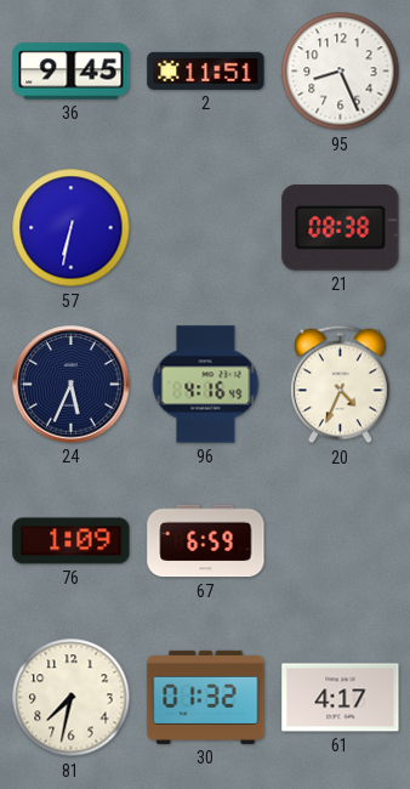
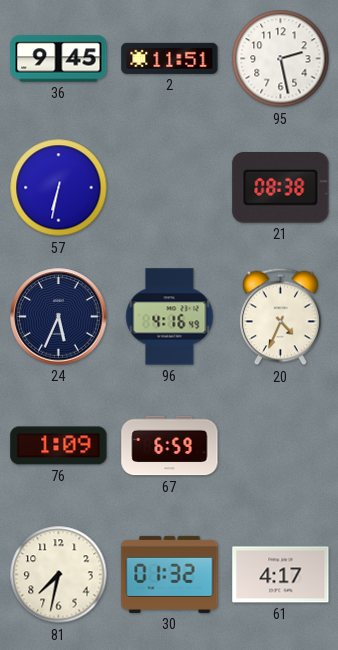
95: 8:26 -> 2:28 (281, 59)
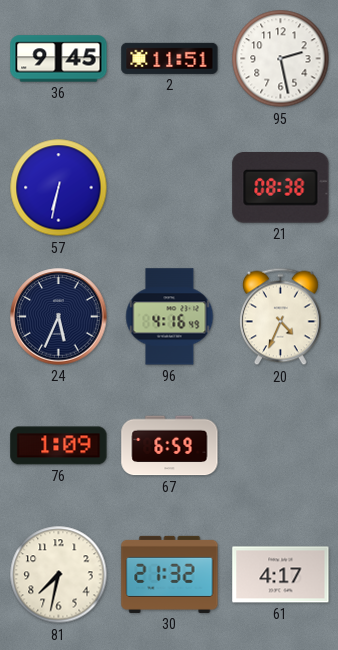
30: 01:32 -> 21:32 (170, 574)
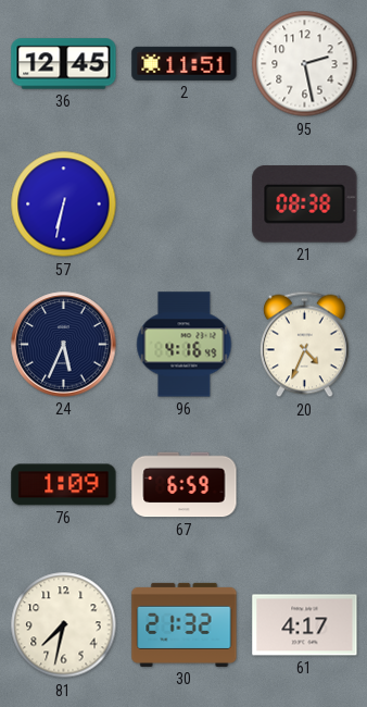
36: 9:45 -> 12:45 (64, 64)
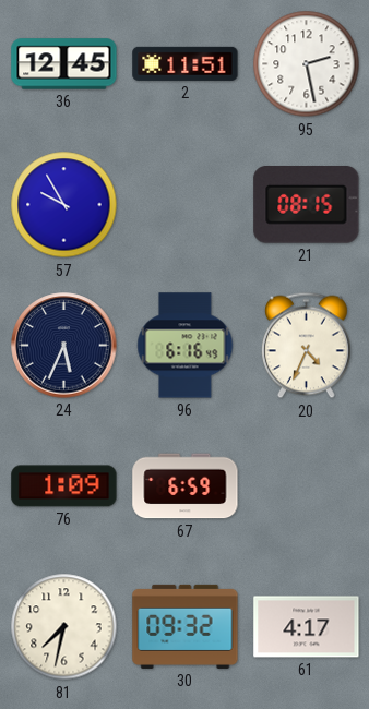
57: 6:32 -> 9:55 (64, 205)
21: 08:38 -> 08:15 (307, 205)
96: 4:16 -> 6:16 (186, 346)
30: 21:32 -> 09:32 (186, 626)
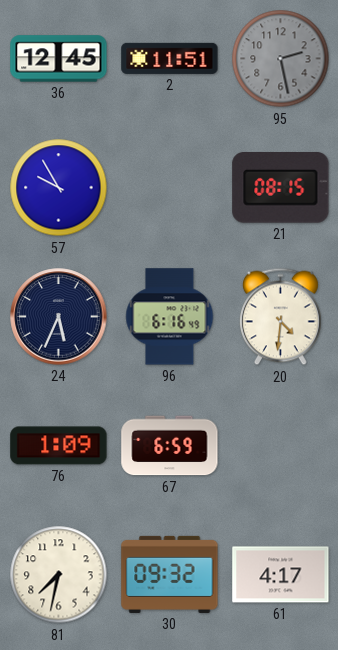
95 dial: white -> grey (281, 59)
20: 4:34 -> 4:31 (280, 317)
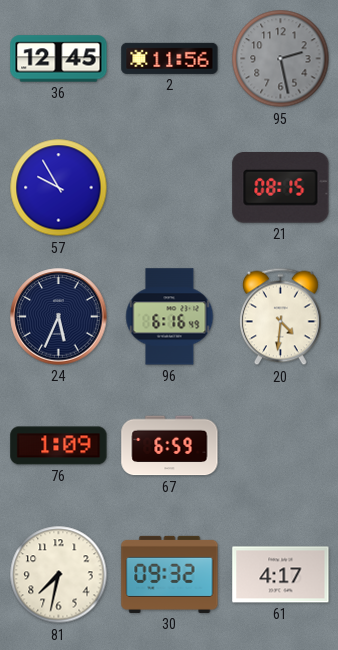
2: 11:51 -> 11:56 (170, 58)
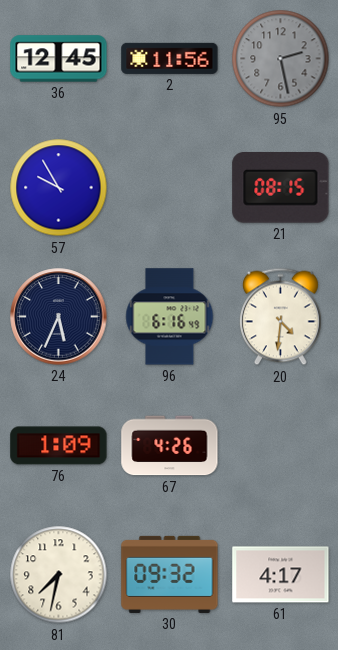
67: 6:59 -> 4:26 (170, 446)
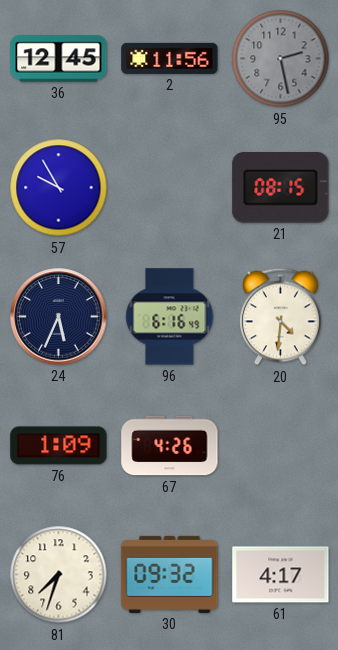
81: 7:32 -> 7:33 (59, 575)
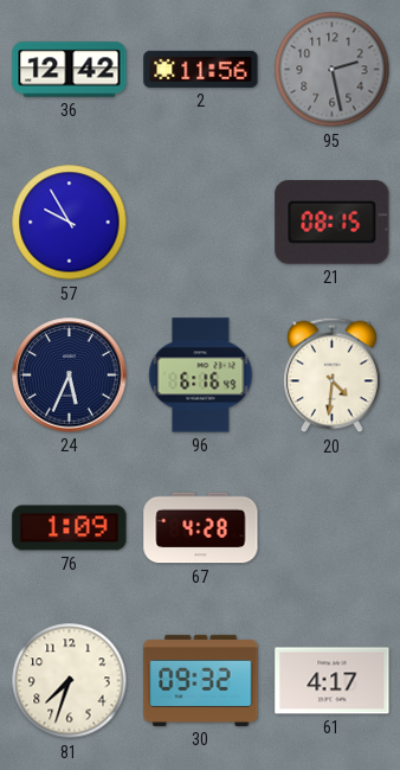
36: 12:45 -> 12:42 (70, 70)
67: 4:26 -> 4:28 (201, 528)
